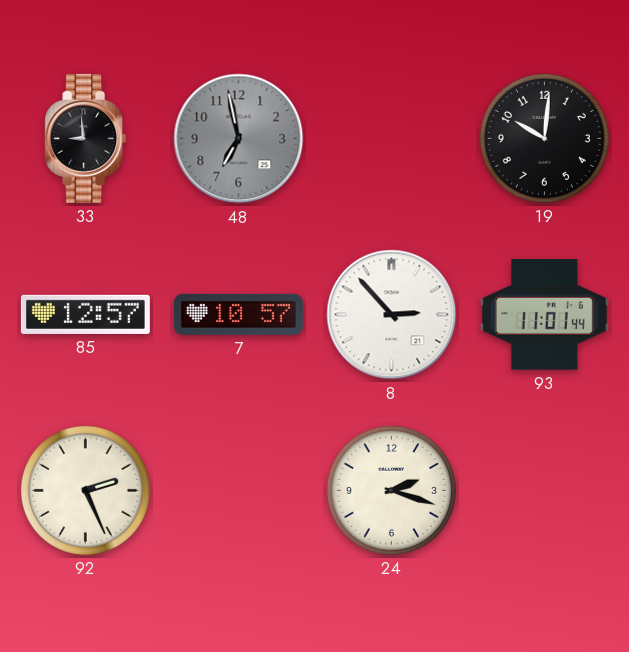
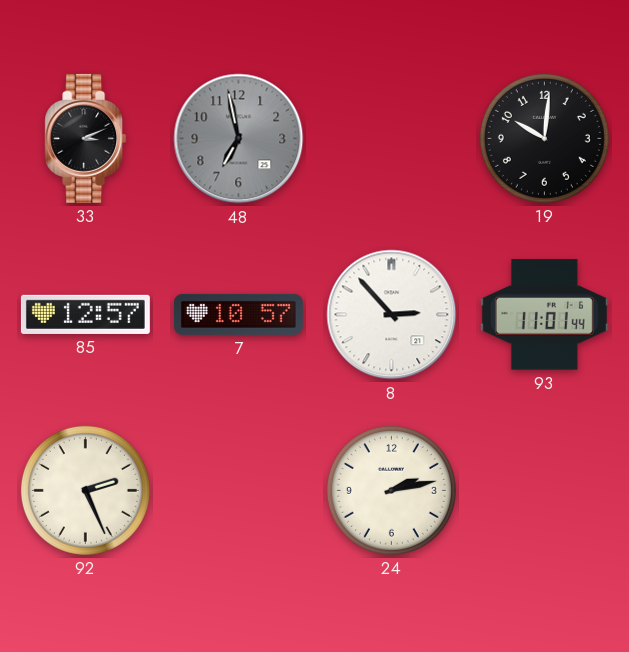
33: 8:59 -> 3:11 (86, 138)
24: 2:18 -> 2:13 (391, 490)
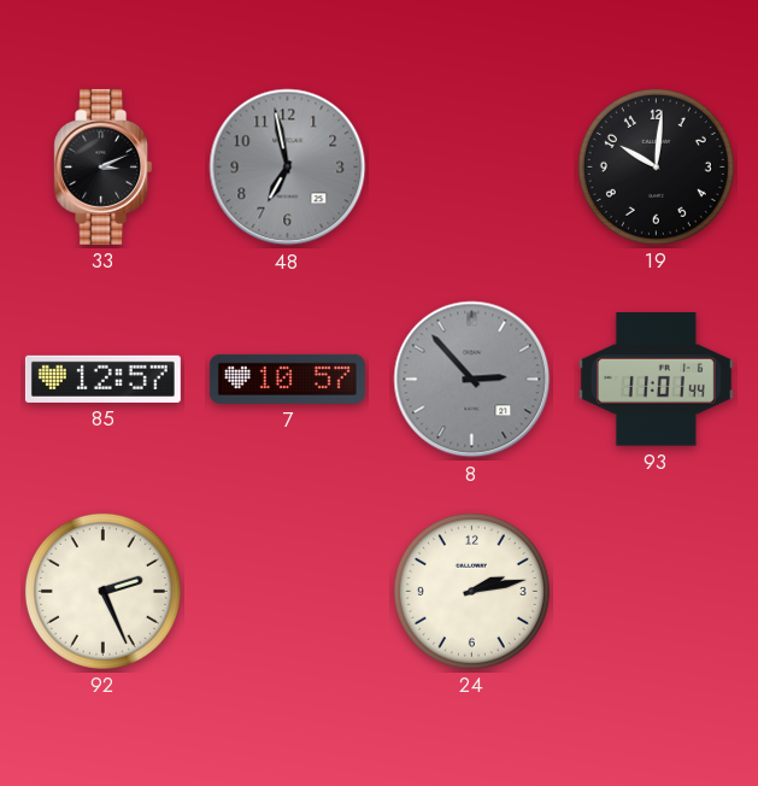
8 dial: white -> grey (472, 380)
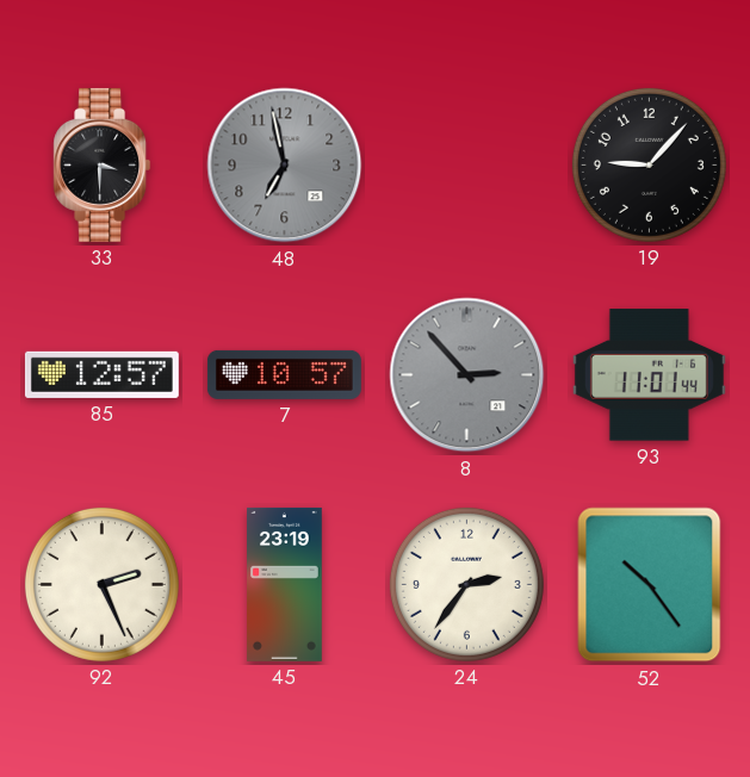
33: 3:11 -> 3:30 (103, 164)
19: 10:01 -> 9:07 (649, 164)
45: none -> 23:19 (285, 584)
24: 2:13 -> 2:36 (466, 584)
52: none -> 10:24 (650, 585)
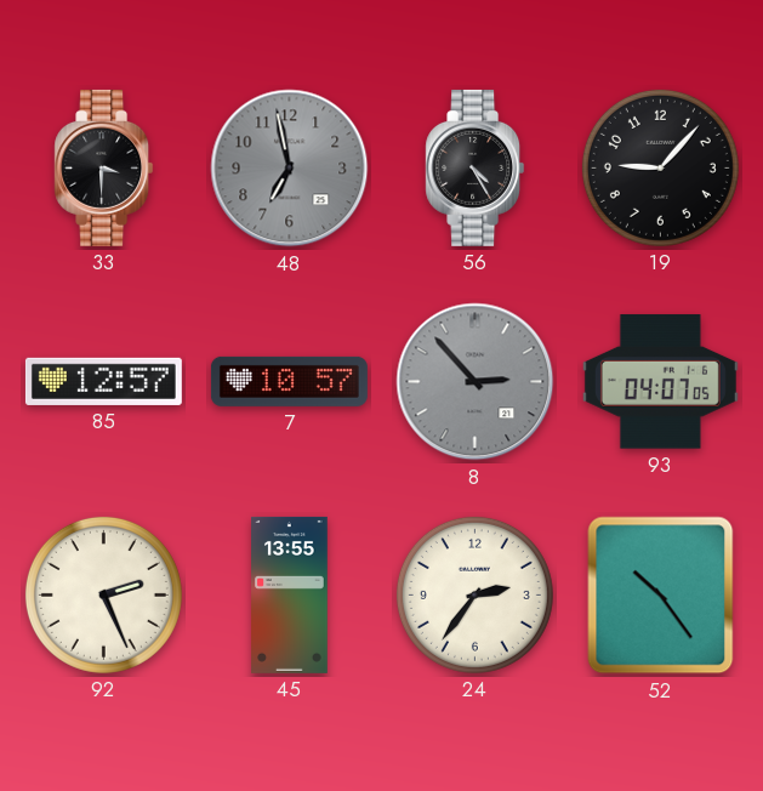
56: none -> 4:25 (476, 167)
93: 11:01 -> 04:07 (660, 382)
45: 23:19 -> 13:55 (290, 594)
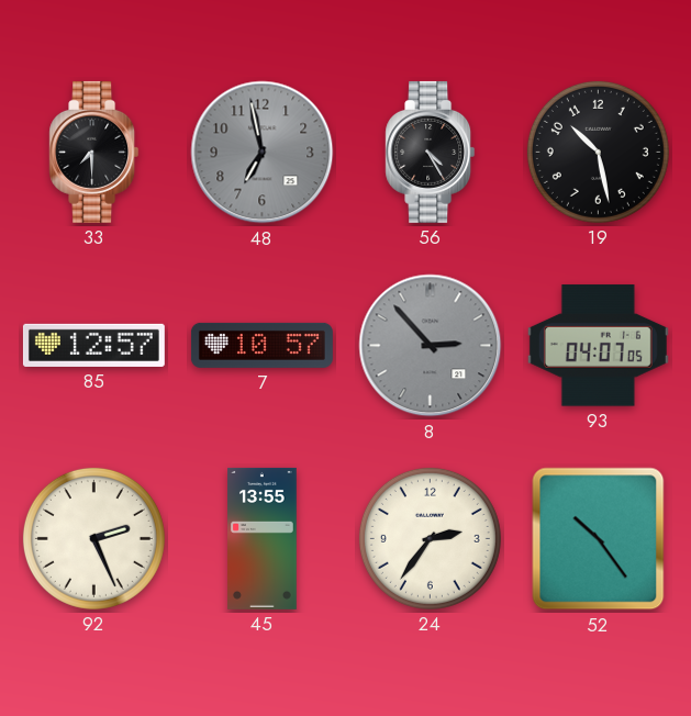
33: 3:30 -> 7:30 (94, 152)
19: 9:07 -> 10:28 (598, 152)
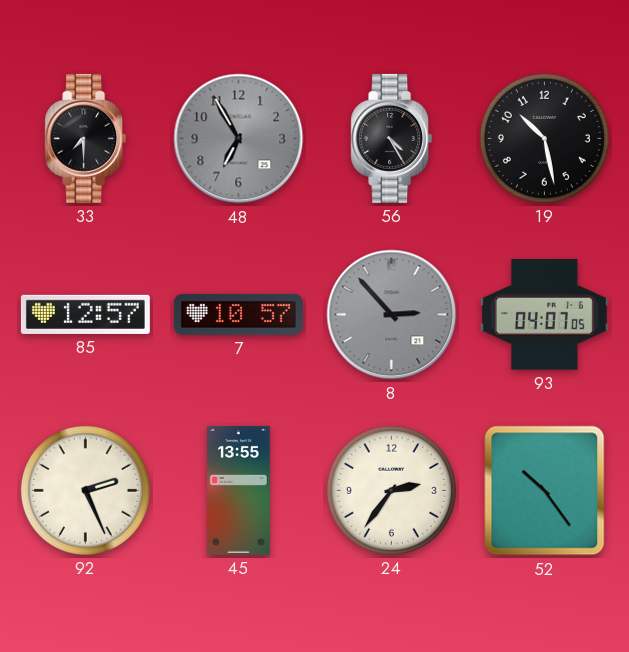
48: 6:58 -> 6:55 (239, 139)
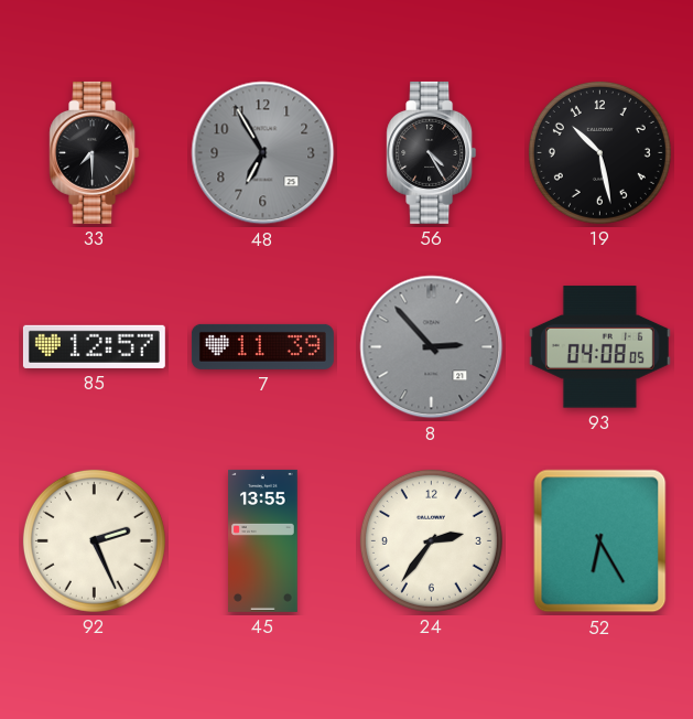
7: 10:57 -> 11:39 (262, 346)
93: 04:07 -> 04:08 (599, 347)
52: 10:24 -> 6:25 (600, 541)
